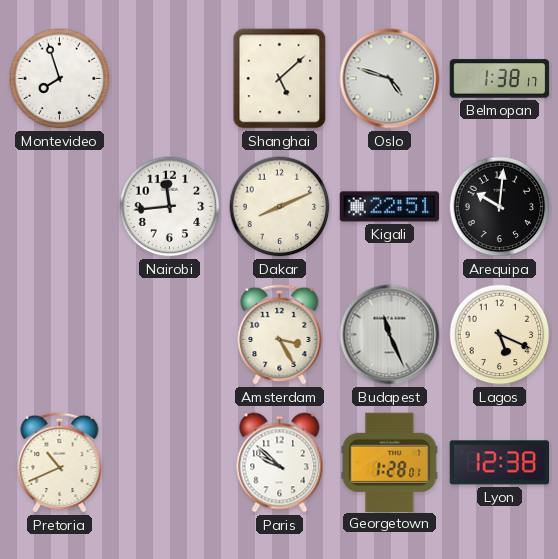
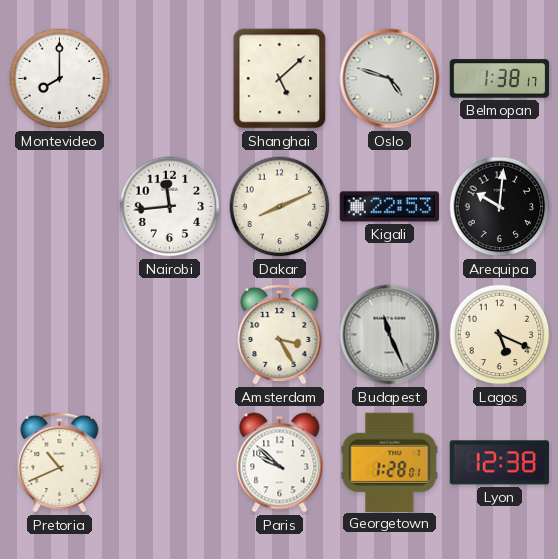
Montevideo: 7:57 -> 8:00 (60, 79)
Kigali: 22:51 -> 22:53 (390, 207)
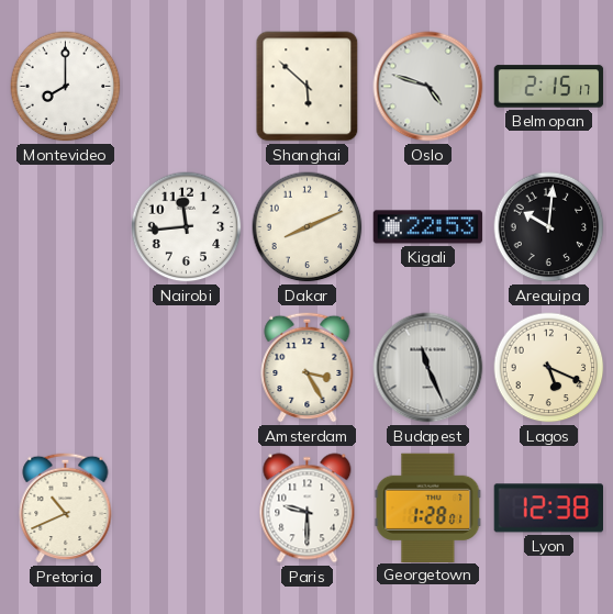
Shanghai: 5:08 -> 5:52 (308, 87)
Belmopan: 1:38 -> 2:15 (549, 87)
Paris: 9:52 -> 9:30 (308, 509)
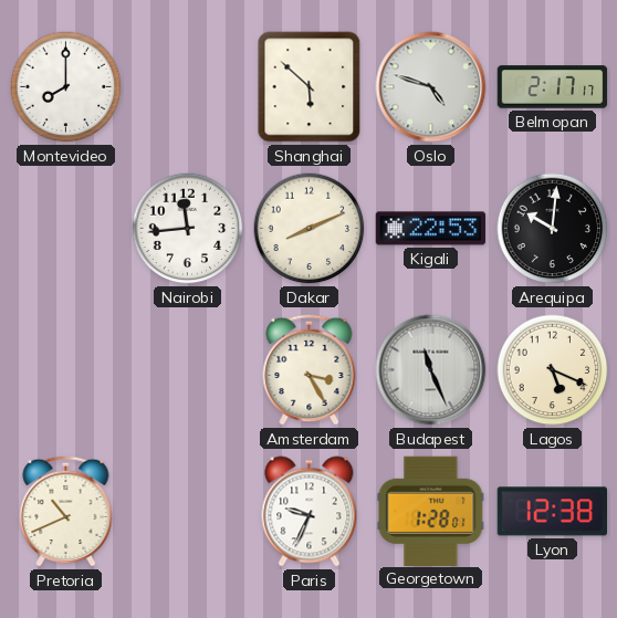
Belmopan: 2:15 -> 2:17 (553, 87)
Paris: 9:30 -> 9:34 (310, 512)
